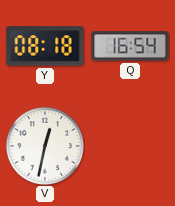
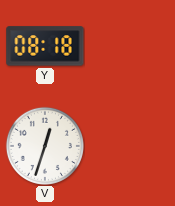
Q: 16:54 -> none (130, 46)
V: 12:32 -> 12:33 (45, 146)
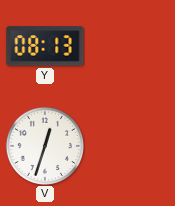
Y: 08:18 -> 08:13 (45, 46)
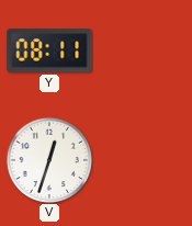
Y: 08:13 -> 08:11 (49, 50)
